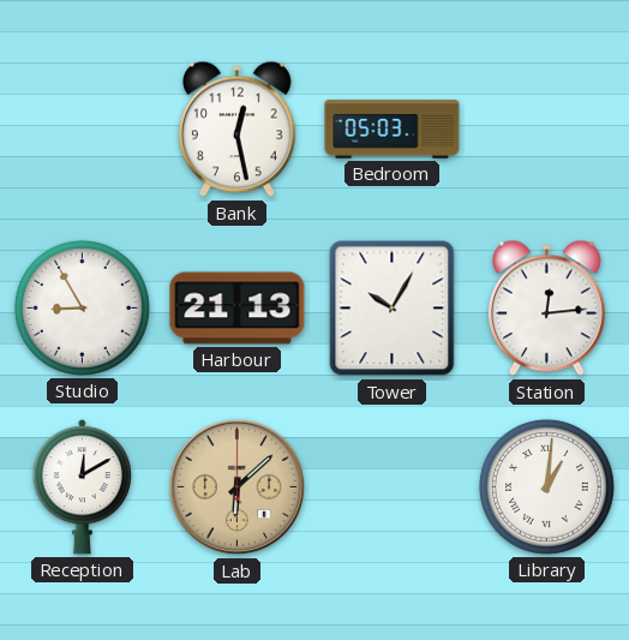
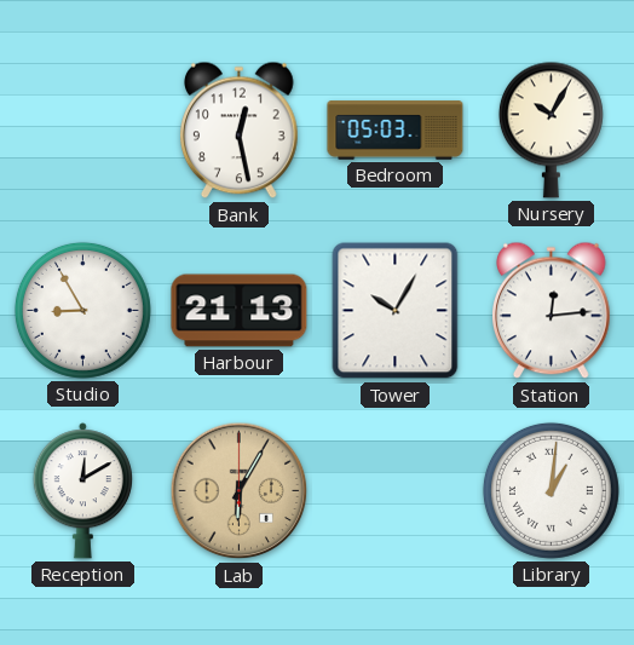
Nursery: none -> 10:05 (551, 129)
Lab: 6:08 -> 6:05 (240, 491)
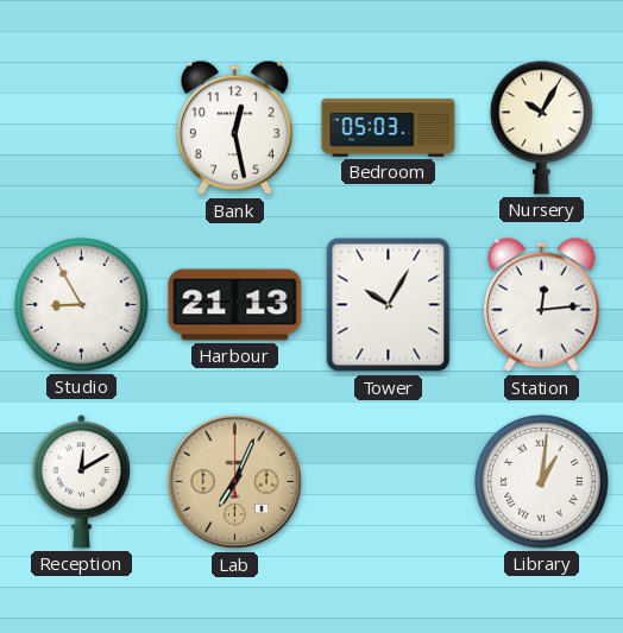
Lab: 6:05 -> 7:04 (235, 482)
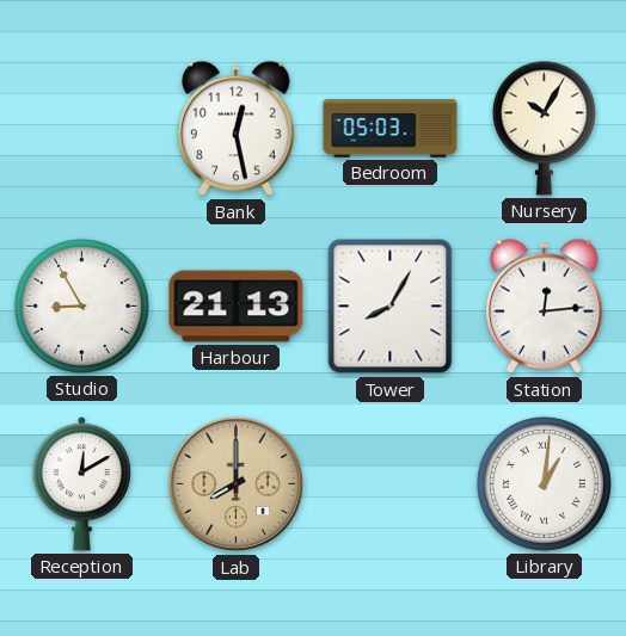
Tower: 10:05 -> 8:05 (391, 307)
Lab: 7:04 -> 8:00 (237, 484)
